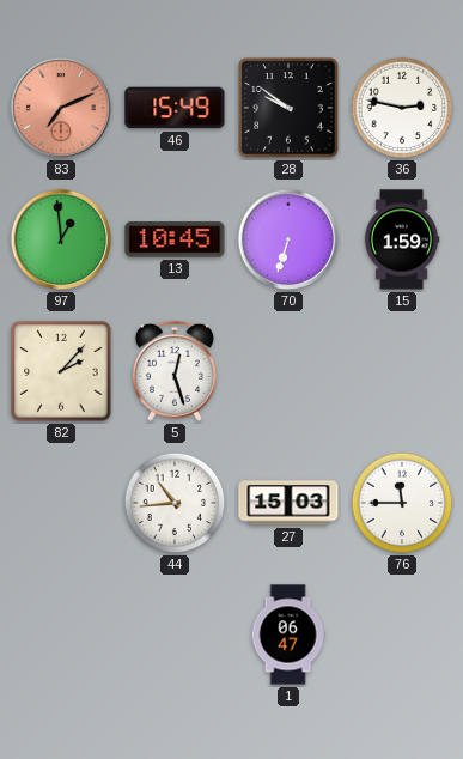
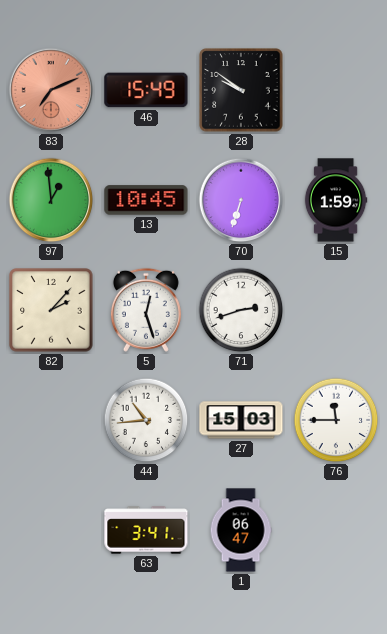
36: 2:47 -> none (402, 108)
71: none -> 2:42 (241, 310)
63: none -> 3:41 (146, 530)
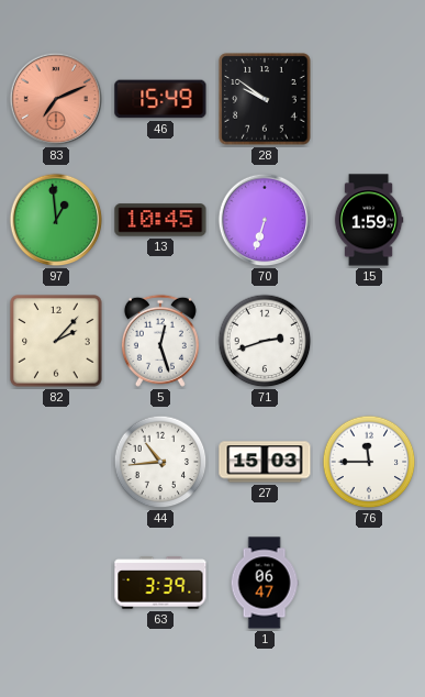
63: 3:41 -> 3:39 (160, 583)
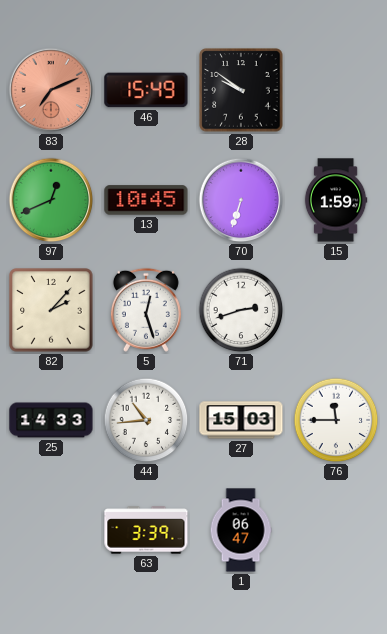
97: 12:59 -> 12:41 (51, 200)
25: none -> 14:33 (51, 420)
